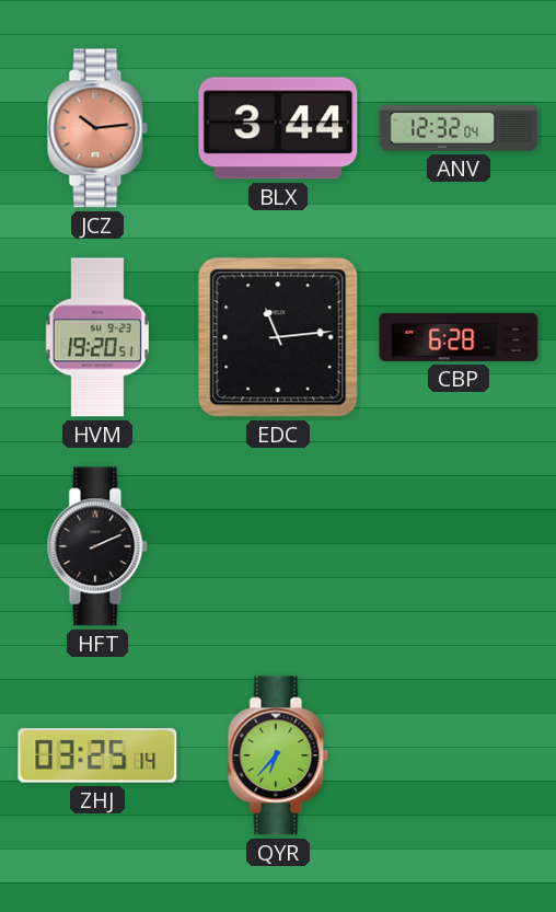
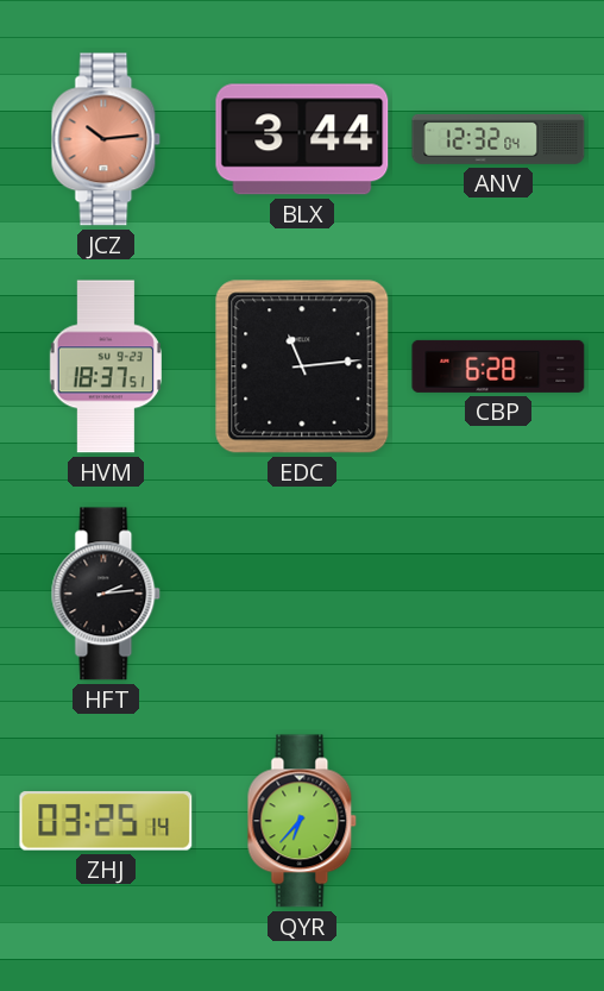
HVM: 19:20 -> 18:37 (106, 366)
HFT: 2:11 -> 2:14 (106, 594)
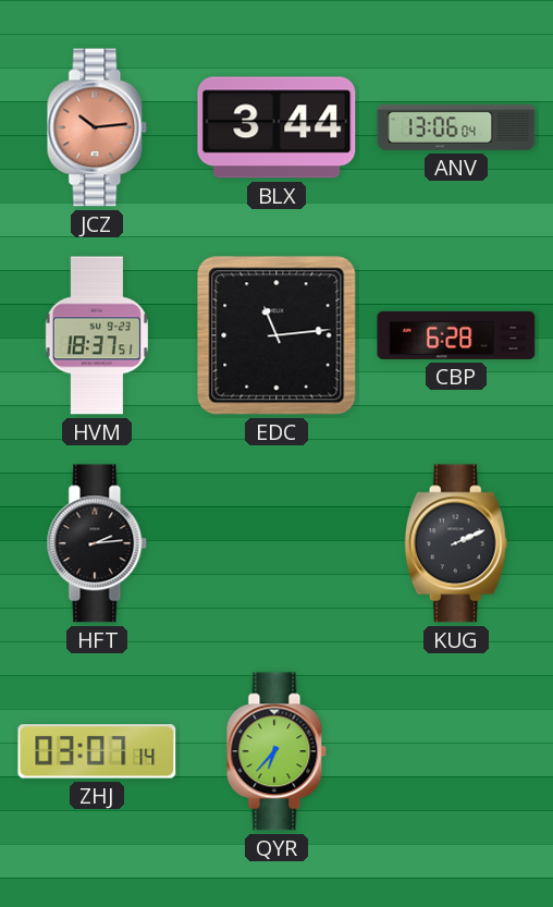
ANV: 12:32 -> 13:06 (456, 127)
KUG: none -> 2:11 (456, 543)
ZHJ: 03:25 -> 03:07 (97, 751)
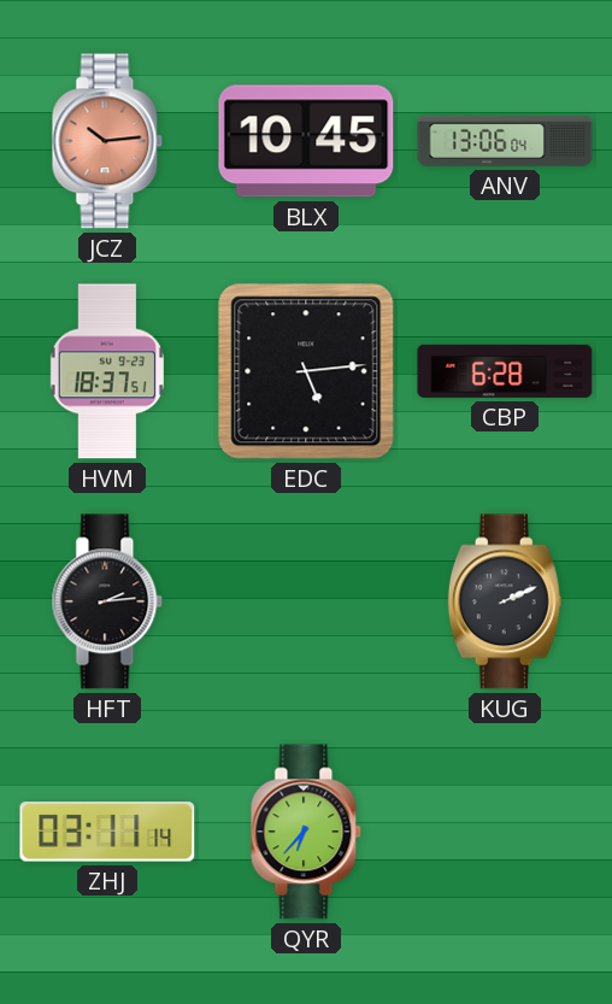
BLX: 3:44 -> 10:45 (306, 141)
EDC: 11:14 -> 5:14 (306, 371)
ZHJ: 03:07 -> 03:11 (107, 832)
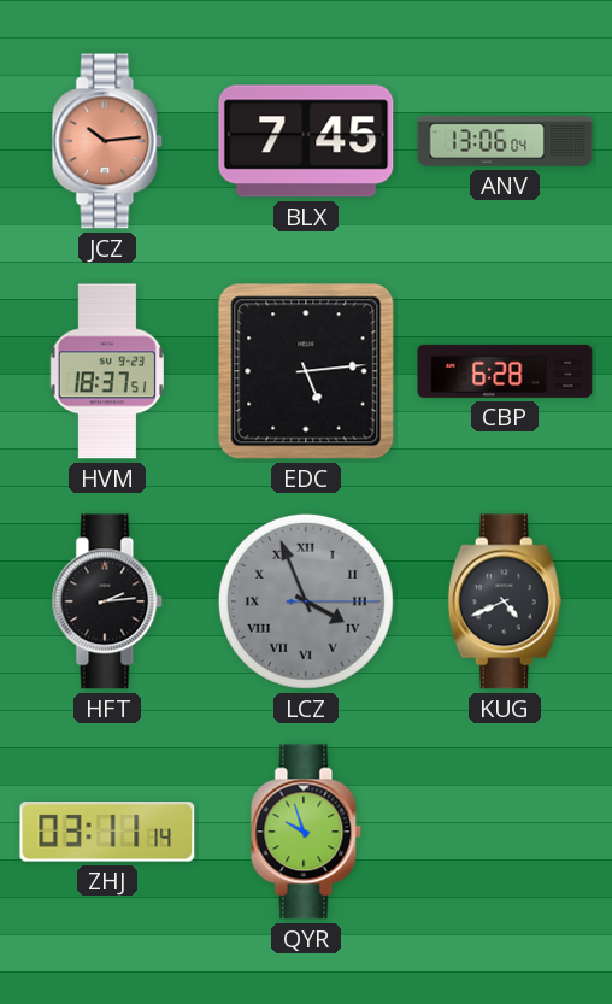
BLX: 10:45 -> 7:45 (306, 141)
LCZ: none -> 3:56 (306, 601)
KUG: 2:11 -> 4:41 (505, 601)
QYR: 6:37 -> 9:57 (306, 832)
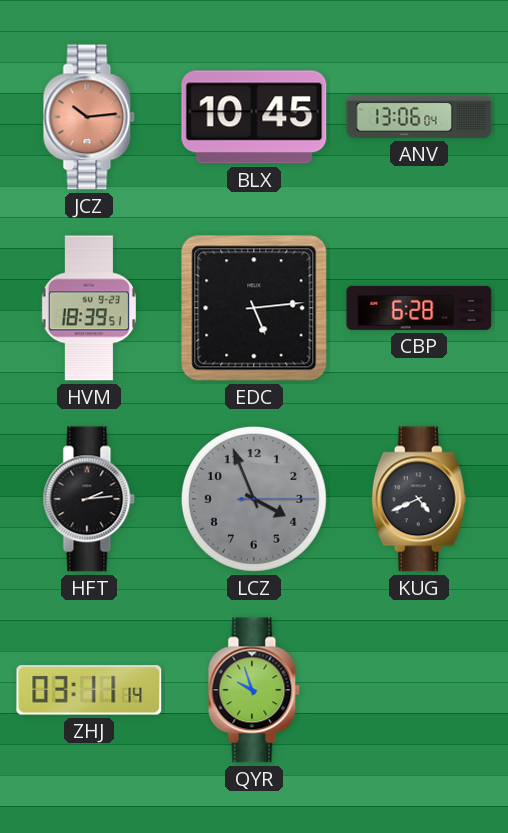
BLX: 7:45 -> 10:45 (254, 117)
HVM: 18:37 -> 18:39 (89, 308)
LCZ numerals: Roman -> Arabic (254, 499)
